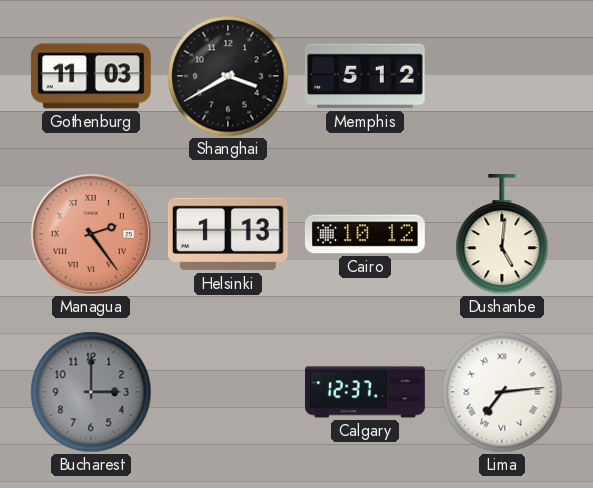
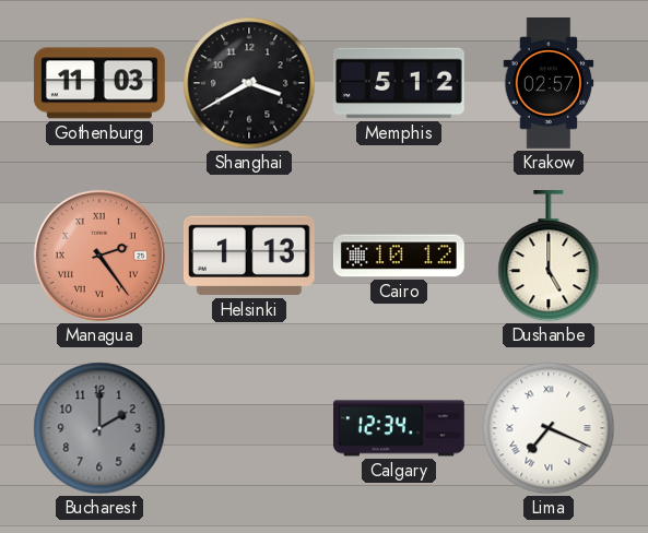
Krakow: none -> 02:57 (549, 84)
Dushanbe: 5:01 -> 5:00 (549, 256)
Bucharest: 3:00 -> 2:00 (99, 428)
Calgary: 12:37 -> 12:34 (400, 428)
Lima: 7:14 -> 7:19 (549, 428)
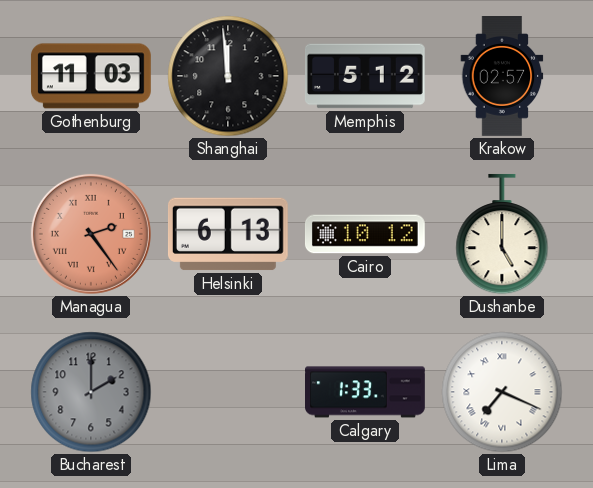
Shanghai: 3:40 -> 11:59 (228, 76)
Helsinki: 1:13 -> 6:13 (228, 234)
Calgary: 12:34 -> 1:33 (366, 392)
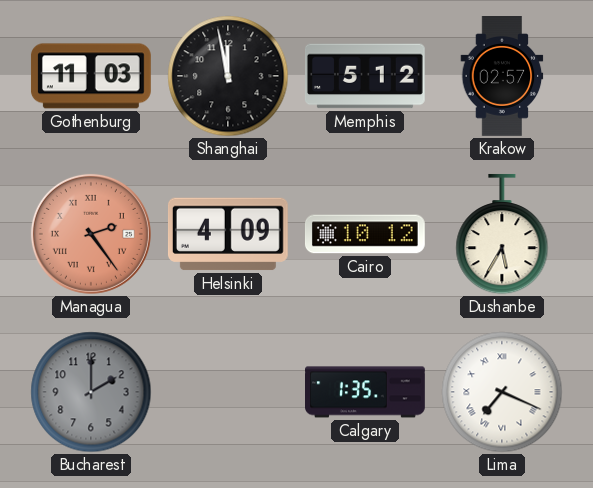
Shanghai: 11:59 -> 11:58 (228, 76)
Helsinki: 6:13 -> 4:09 (228, 234)
Dushanbe: 5:00 -> 5:35 (502, 234)
Calgary: 1:33 -> 1:35 (366, 392)
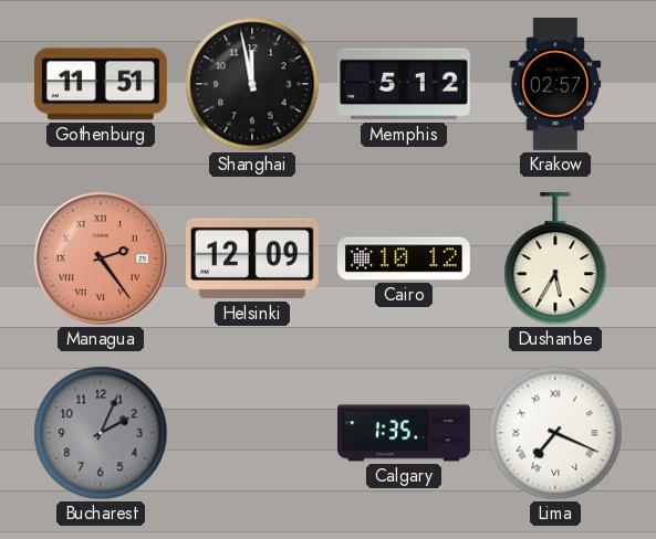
Gothenburg: 11:03 -> 11:51 (101, 84)
Helsinki: 4:09 -> 12:09 (252, 258)
Bucharest: 2:00 -> 2:04 (101, 433)
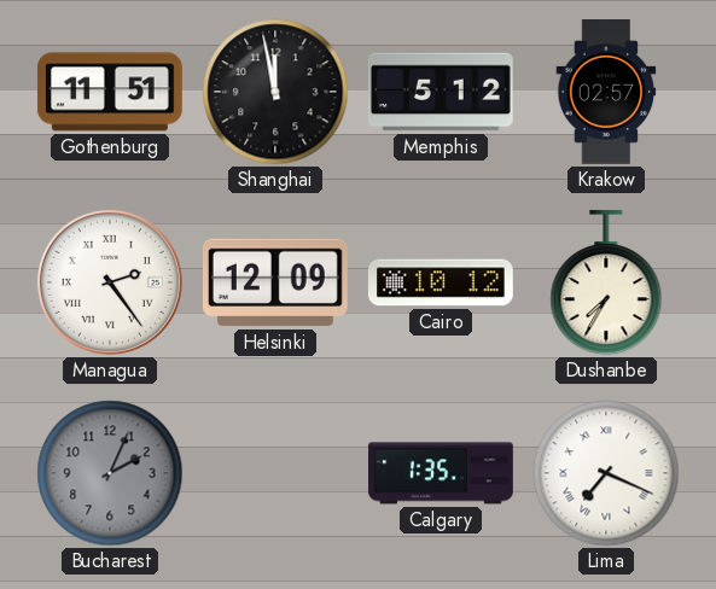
Managua dial: salmon -> white (110, 282)
Dushanbe: 5:35 -> 7:35 (606, 282)
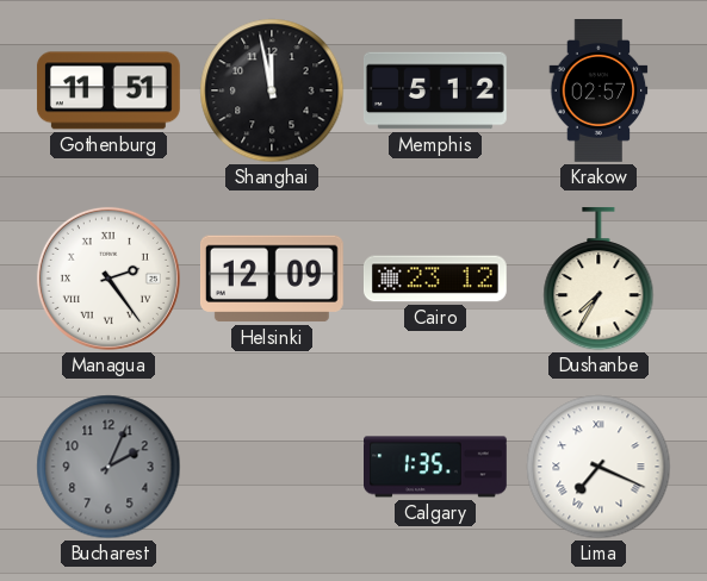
Cairo: 10:12 -> 23:12 (435, 279)
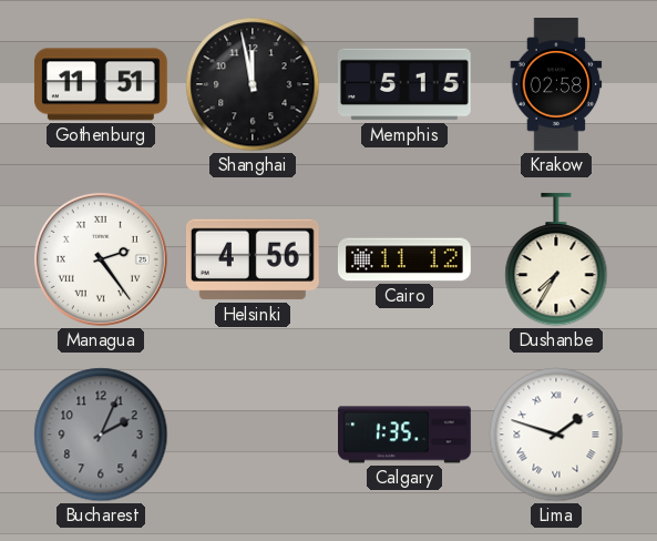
Memphis: 5:12 -> 5:15 (404, 84)
Krakow: 02:57 -> 02:58 (556, 85)
Helsinki: 12:09 -> 4:56 (253, 259)
Cairo: 23:12 -> 11:12 (404, 259)
Lima: 7:19 -> 1:48 (556, 435)
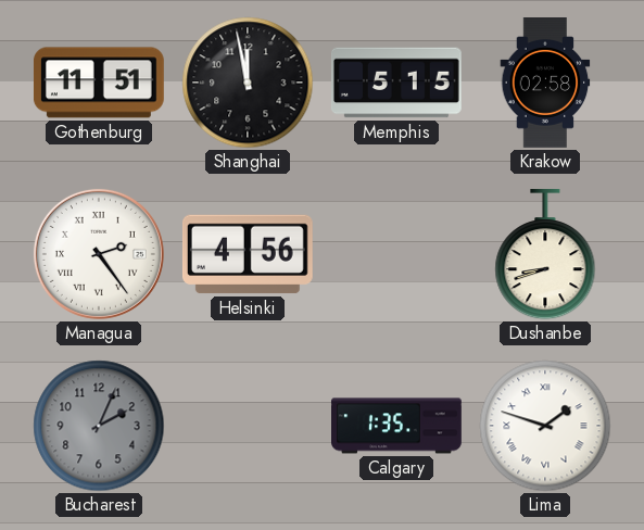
Cairo: 11:12 -> none (404, 259)
Dushanbe: 7:35 -> 8:42 (545, 254)
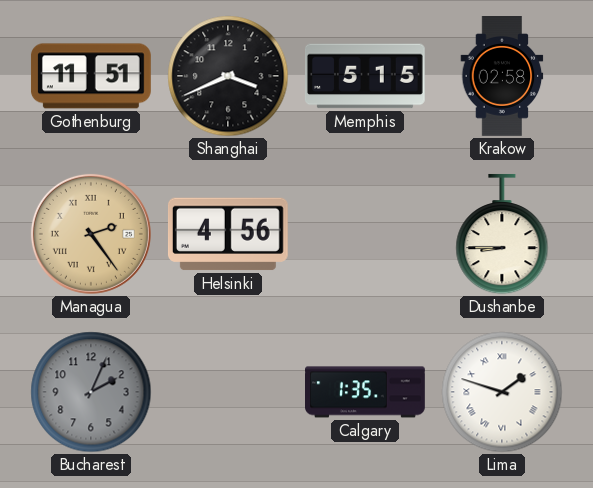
Shanghai: 11:58 -> 3:41 (228, 76)
Managua dial: white -> champagne (91, 234)
Dushanbe: 8:42 -> 8:45 (502, 234)
